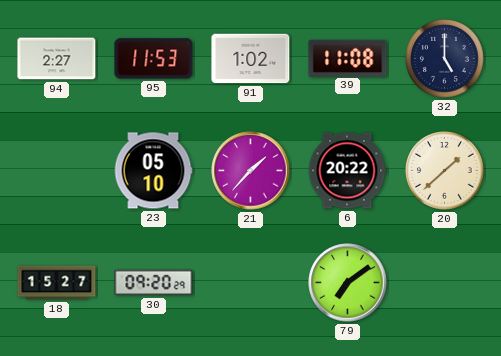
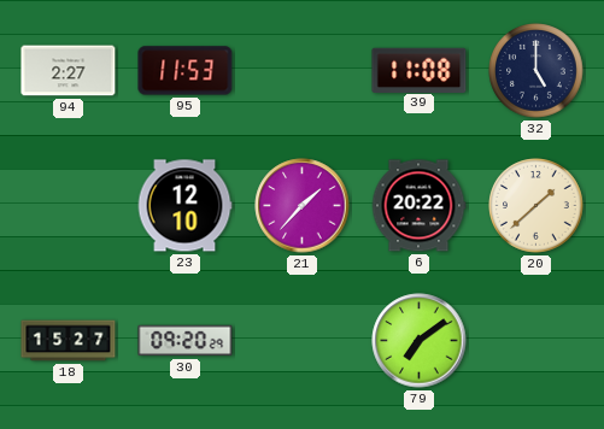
91: 1:02 -> none (251, 59)
23: 05:10 -> 12:10 (184, 206)
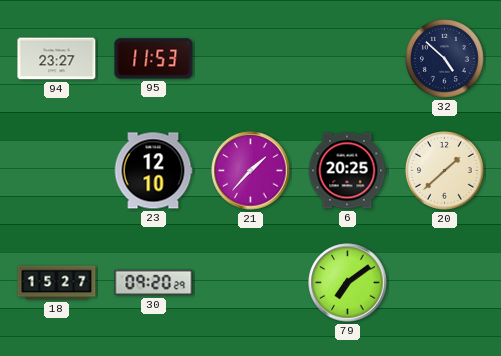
94: 2:27 -> 23:27 (57, 59)
39: 11:08 -> none (420, 70)
32: 5:00 -> 4:52 (445, 59)
6: 20:22 -> 20:25 (347, 171)
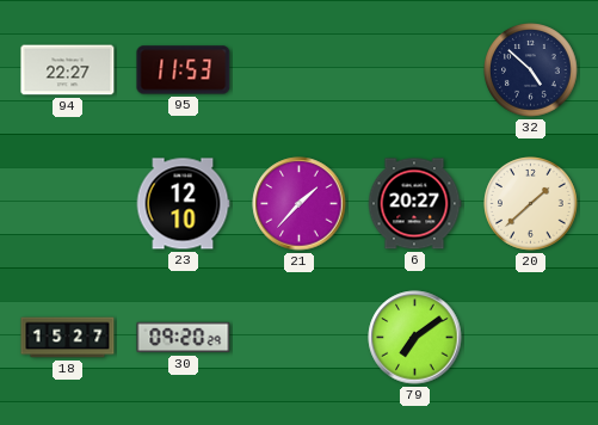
94: 23:27 -> 22:27 (68, 70)
6: 20:25 -> 20:27 (414, 204)
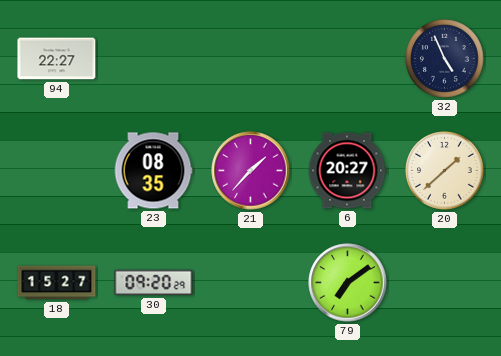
95: 11:53 -> none (184, 70)
32: 4:52 -> 4:56 (445, 59)
23: 12:10 -> 08:35 (153, 171)
